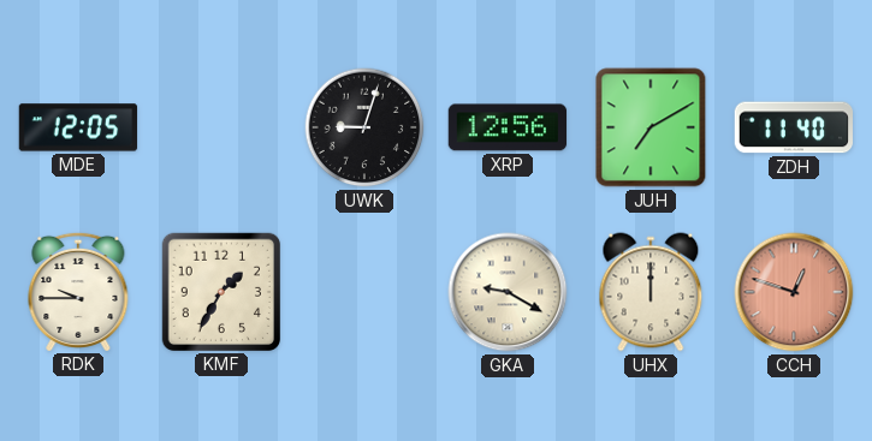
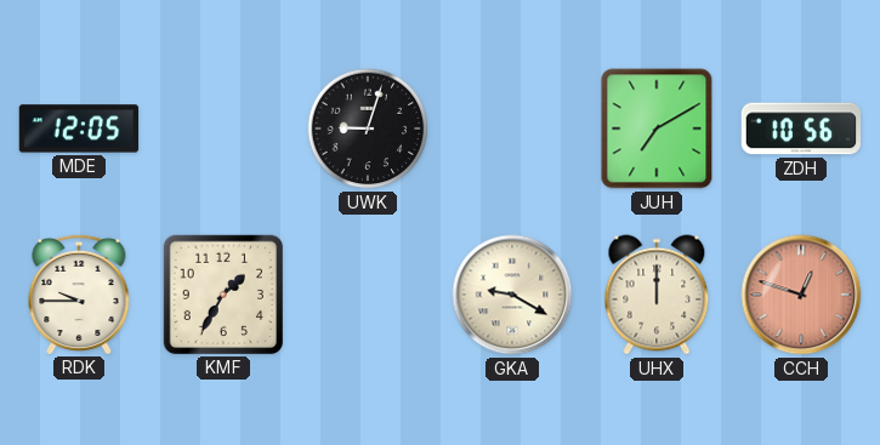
XRP: 12:56 -> none (508, 127)
ZDH: 11:40 -> 10:56 (801, 129)
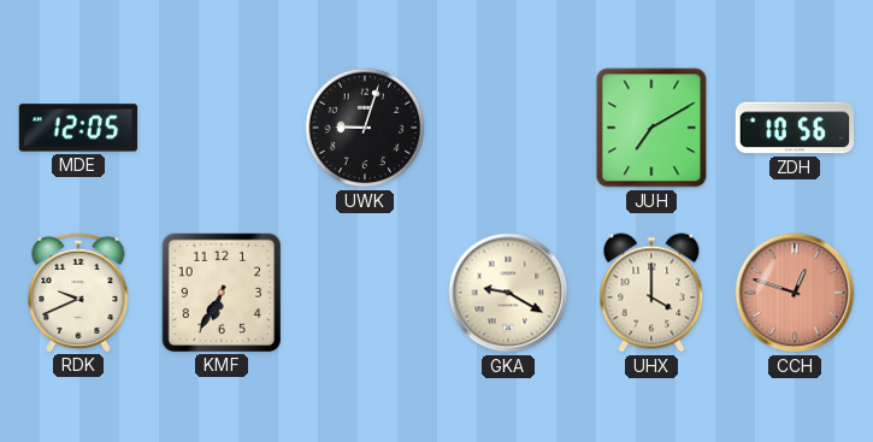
RDK: 9:45 -> 9:41 (78, 291)
KMF: 1:35 -> 6:35 (220, 291)
UHX: 12:00 -> 4:00 (651, 293)
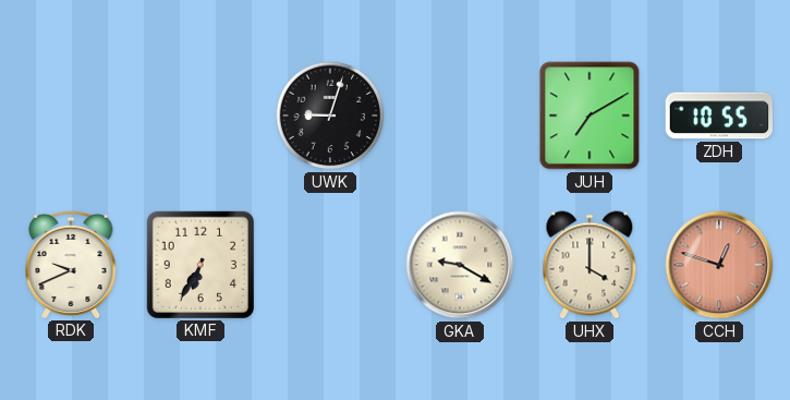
MDE: 12:05 -> none (78, 128)
ZDH: 10:56 -> 10:55 (719, 116)
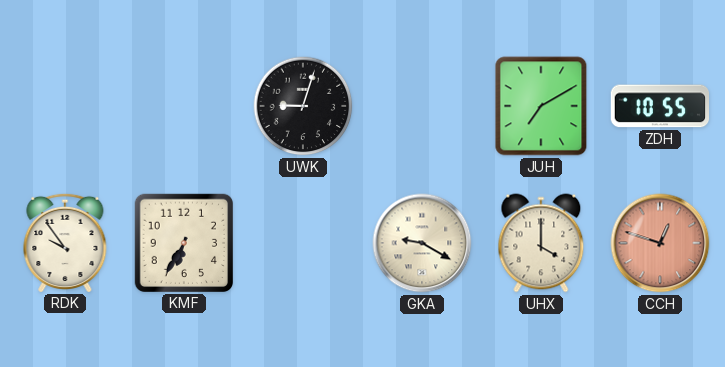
RDK: 9:41 -> 9:54 (65, 242)
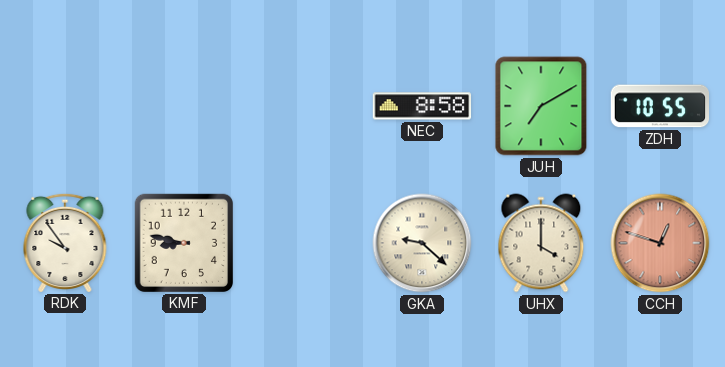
UWK: 9:03 -> none (303, 106)
NEC: none -> 8:58 (422, 106)
KMF: 6:35 -> 8:47 (183, 242)
GKA: 9:20 -> 9:22 (422, 243)
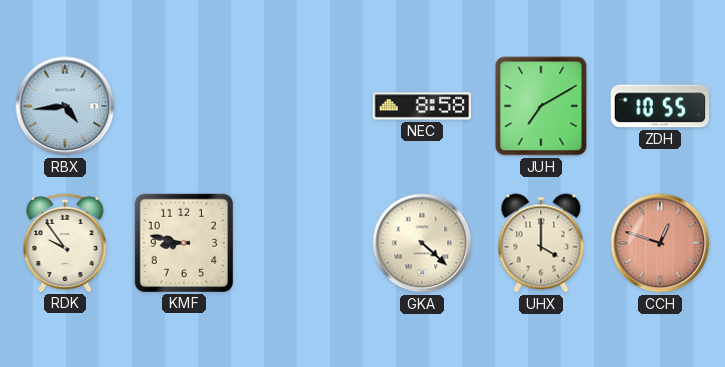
RBX: none -> 4:44 (65, 106)
GKA: 9:22 -> 4:22 (422, 243)
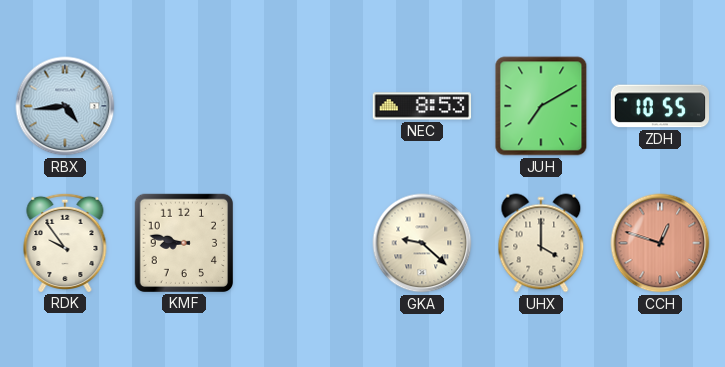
NEC: 8:58 -> 8:53 (422, 106)
GKA: 4:22 -> 9:22 (422, 243)
